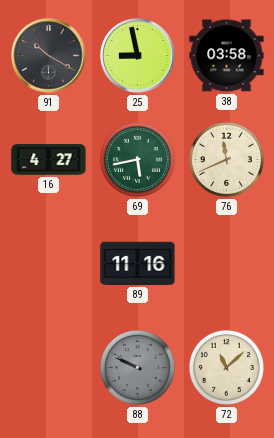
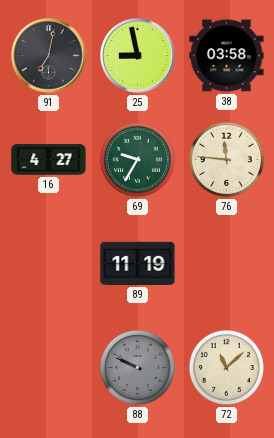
91: 10:20 -> 7:02 (49, 56)
69: 5:43 -> 9:35 (137, 159)
76: 11:41 -> 11:46 (226, 159)
89: 11:16 -> 11:19 (138, 263)
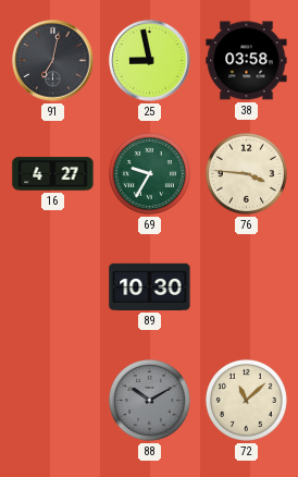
76: 11:46 -> 3:46 (246, 173)
89: 11:19 -> 10:30 (150, 286)
88: 9:49 -> 10:10 (149, 400)
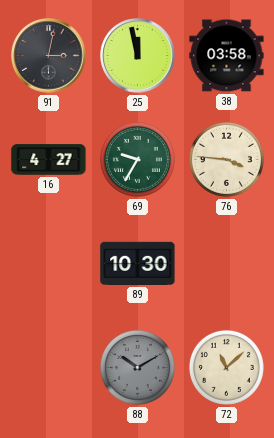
91: 7:02 -> 3:02 (49, 56)
25: 8:58 -> 11:58 (138, 56)
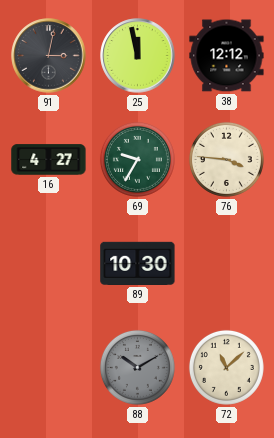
38: 03:58 -> 12:12 (227, 56)
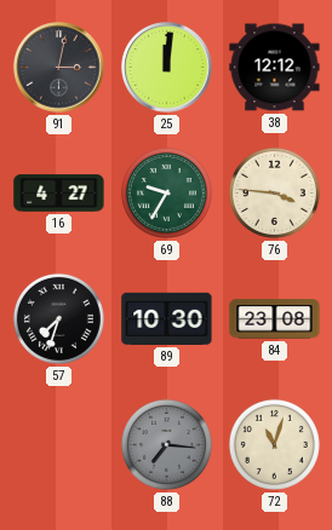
25: 11:58 -> 12:01 (167, 68)
57: none -> 7:33 (58, 318)
84: none -> 23:08 (275, 319)
88: 10:10 -> 7:16 (166, 444)
72: 11:08 -> 11:03 (274, 444)
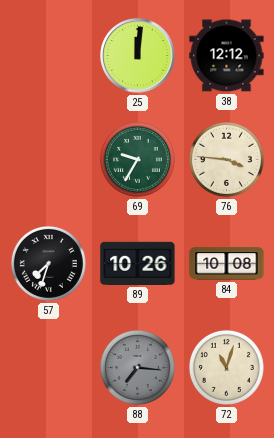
91: 3:02 -> none (59, 68)
16: 4:27 -> none (59, 194)
89: 10:30 -> 10:26 (138, 263)
84: 23:08 -> 10:08 (227, 264)
